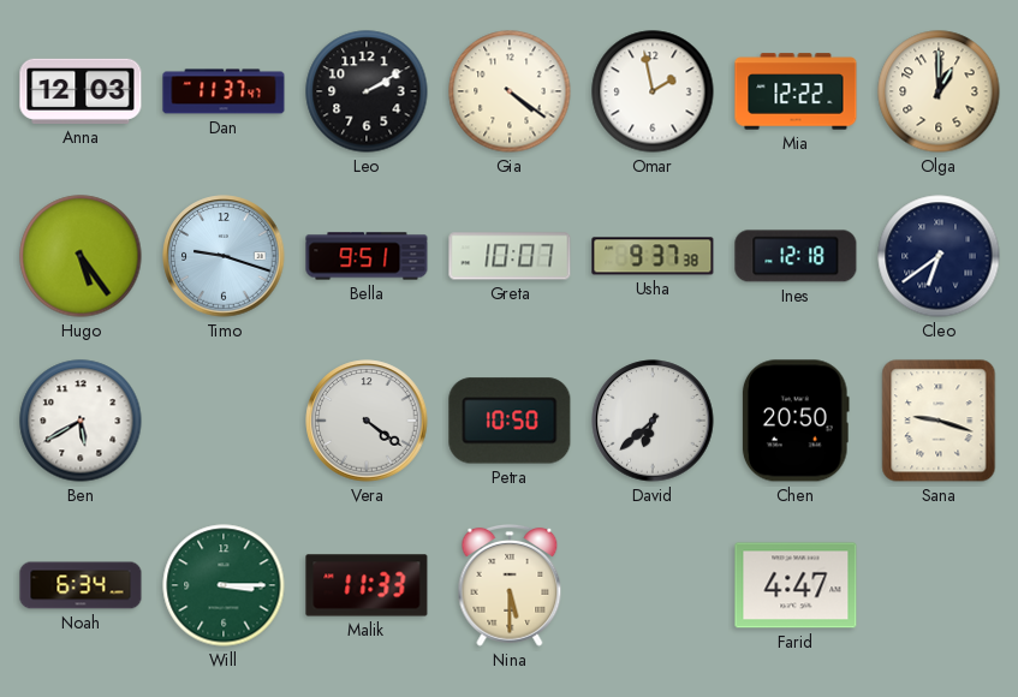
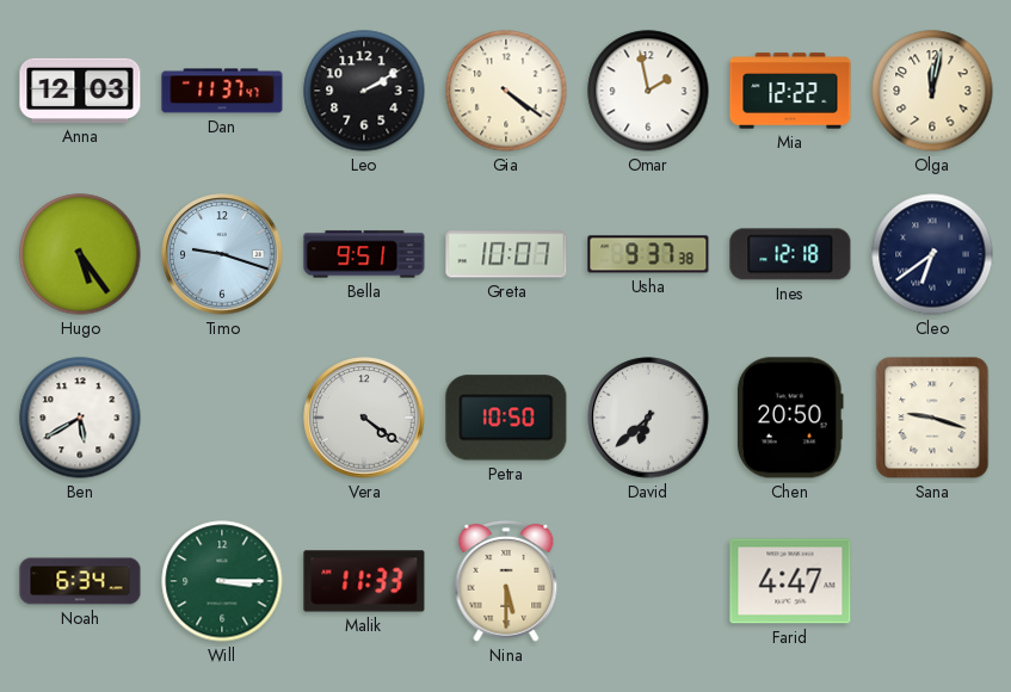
Olga: 1:00 -> 12:02 (932, 91)
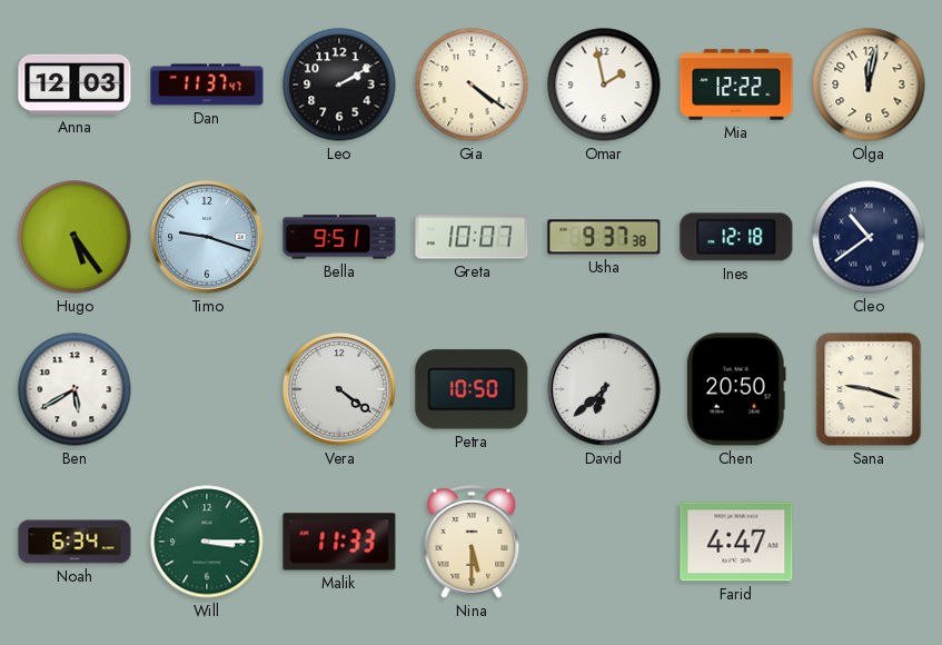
Cleo: 6:39 -> 10:39 (869, 237)
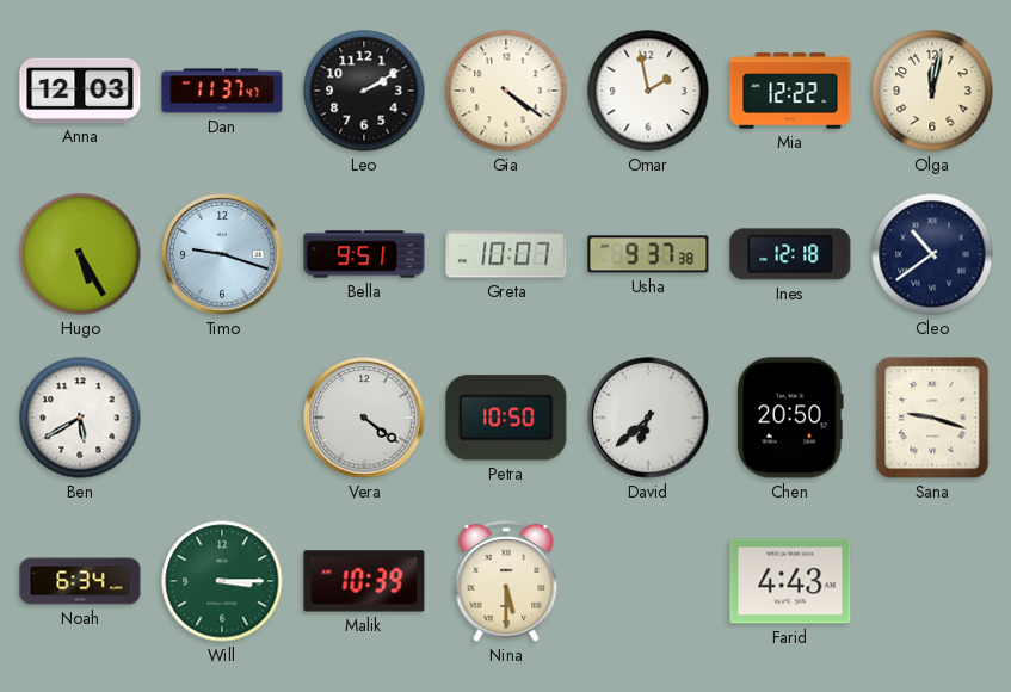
Hugo: 5:24 -> 5:25 (80, 254)
Malik: 11:33 -> 10:39 (364, 581)
Farid: 4:47 -> 4:43 (790, 581)
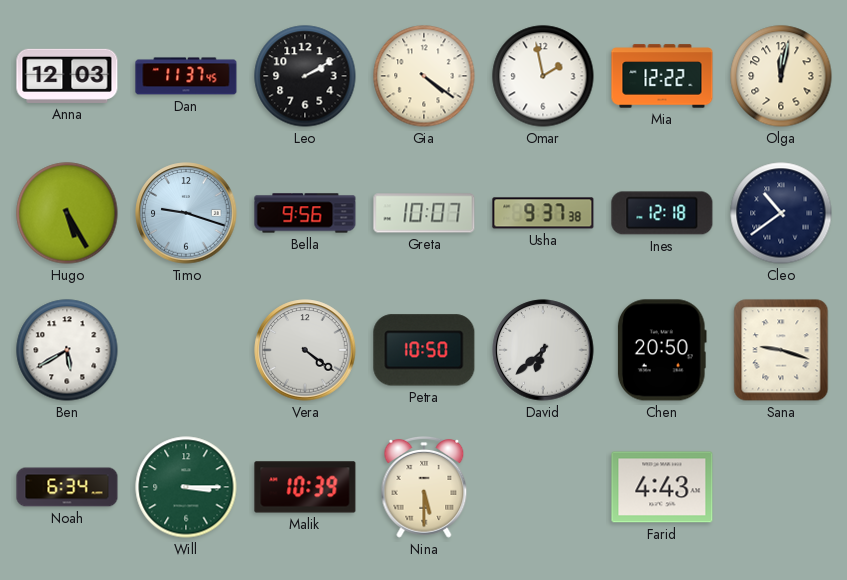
Dan: 11:37:47 -> 11:37:45 (186, 76)
Bella: 9:51 -> 9:56 (305, 213)
